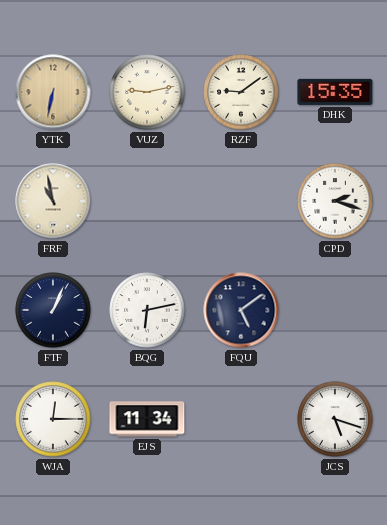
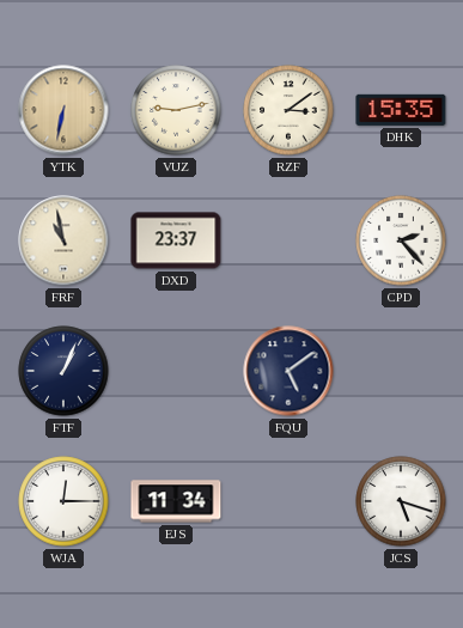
RZF: 9:09 -> 3:09 (288, 110)
DXD: none -> 23:37 (176, 240)
CPD: 2:18 -> 2:23 (401, 240)
BQG: 6:13 -> none (147, 310)
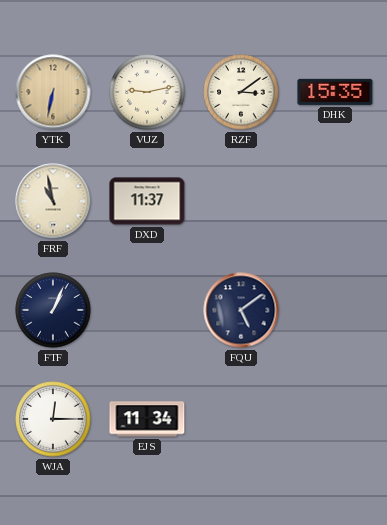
DXD: 23:37 -> 11:37 (147, 201)
CPD: 2:23 -> none (401, 240)
JCS: 5:18 -> none (401, 501)
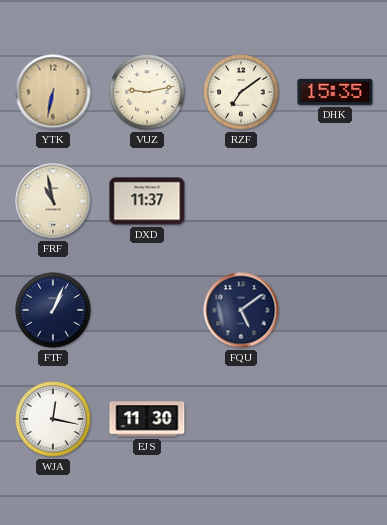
RZF: 3:09 -> 7:09 (241, 92)
WJA: 12:15 -> 12:17 (53, 419)
EJS: 11:34 -> 11:30 (147, 419)
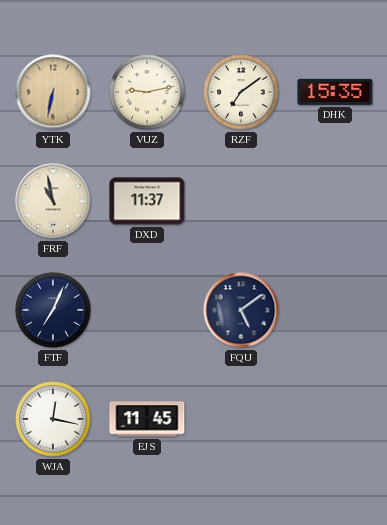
FTF: 1:04 -> 7:04 (53, 310)
EJS: 11:30 -> 11:45 (147, 419)
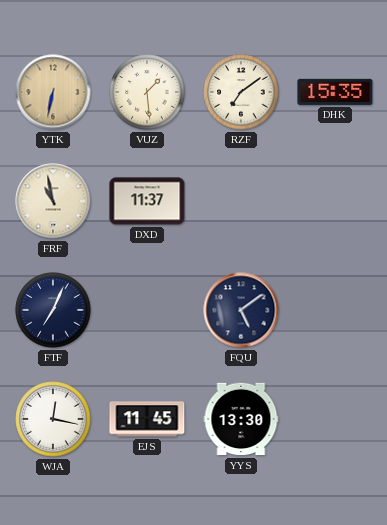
VUZ: 9:13 -> 1:29 (147, 92)
YYS: none -> 13:30 (241, 419)
